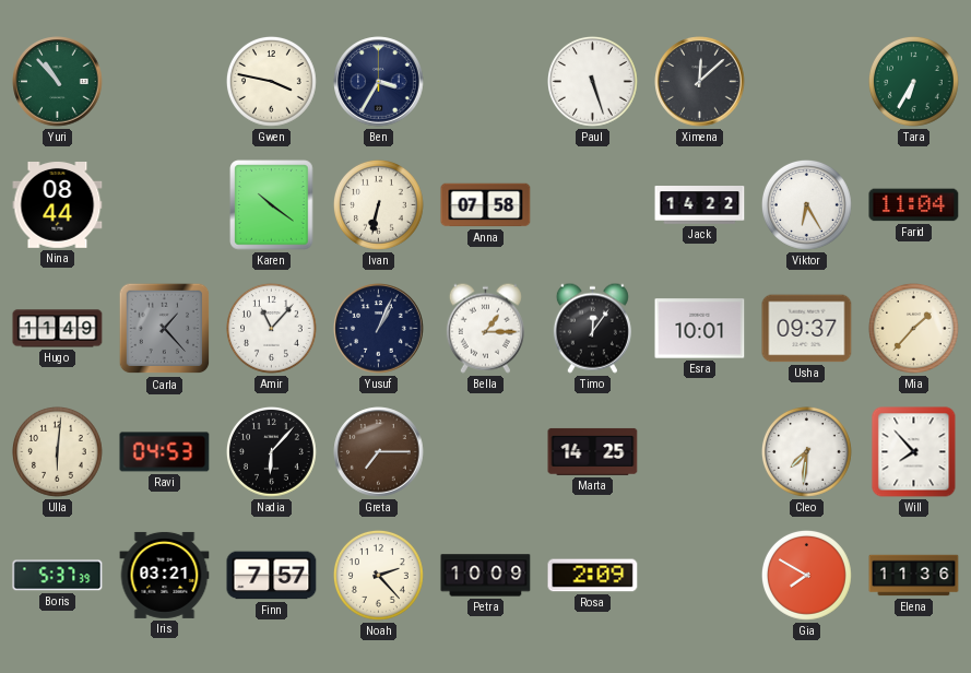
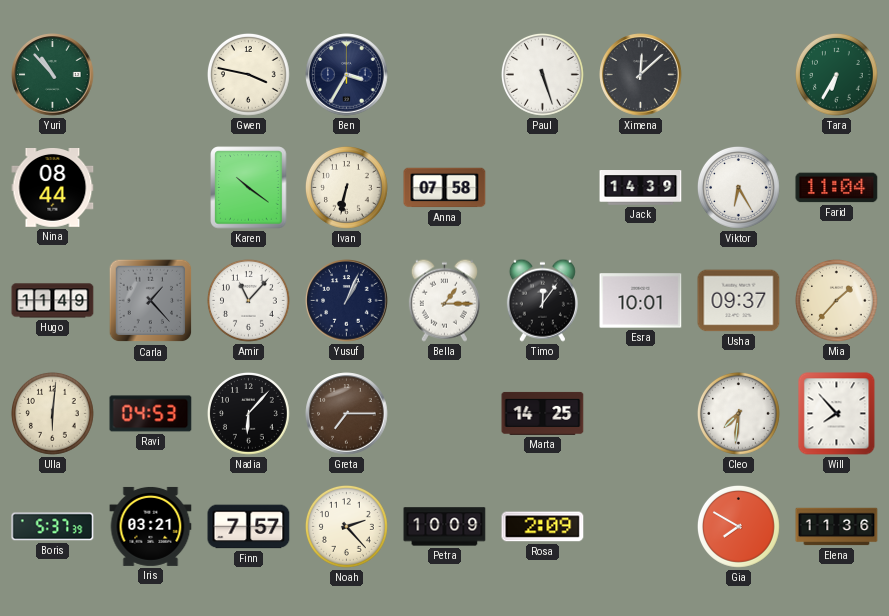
Jack: 14:22 -> 14:39 (641, 188)
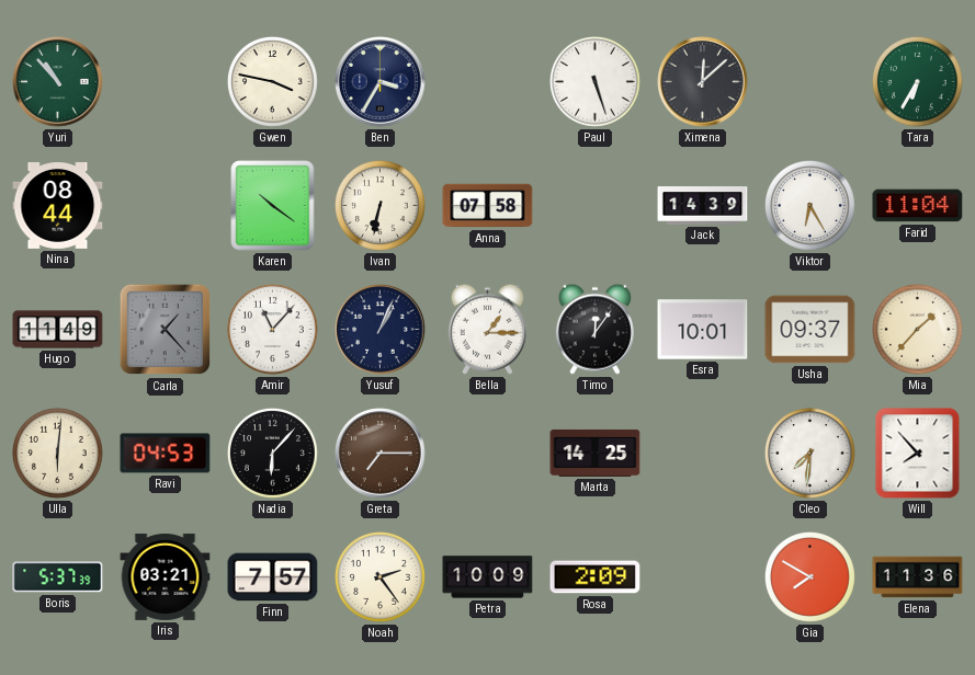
Noah: 2:23 -> 2:24 (381, 577)
